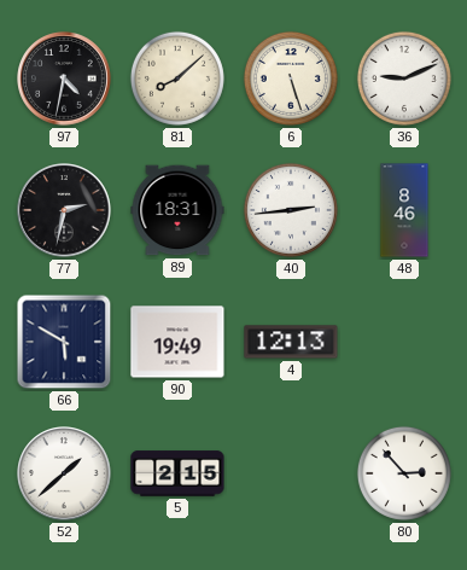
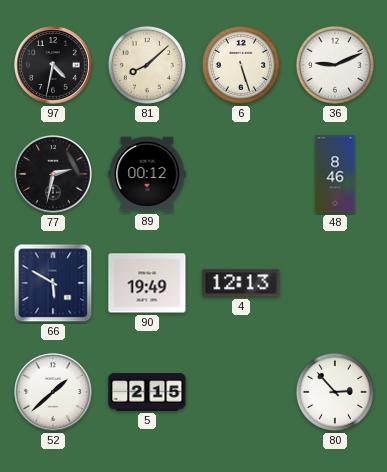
89: 18:31 -> 00:12 (147, 174)
40: 2:44 -> none (291, 210)
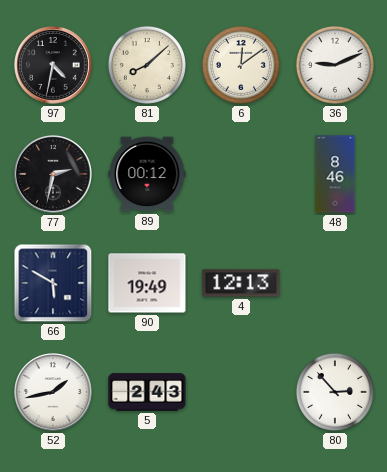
6: 5:27 -> 12:09 (241, 65)
52: 1:38 -> 1:43 (53, 392)
5: 2:15 -> 2:43 (147, 392)
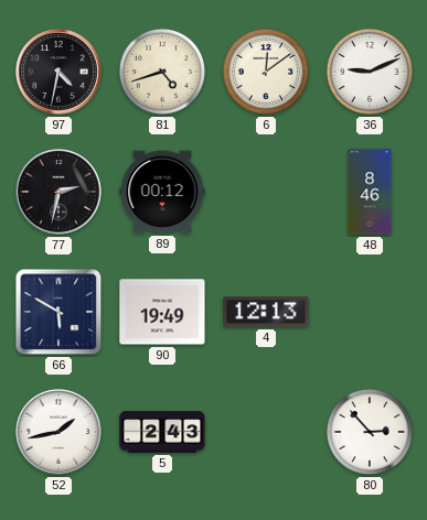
81: 8:08 -> 4:42 (162, 72)
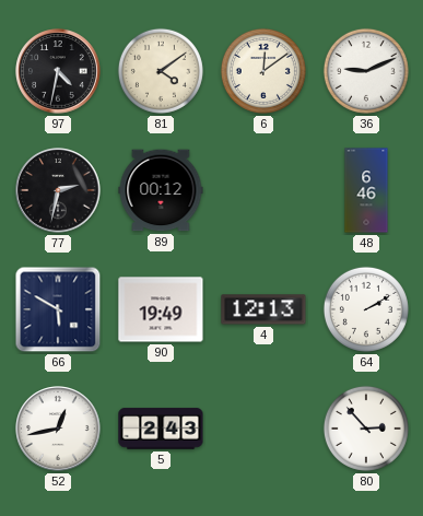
81: 4:42 -> 4:09 (161, 71)
48: 8:46 -> 6:46 (366, 190)
64: none -> 2:10 (366, 309)
52: 1:43 -> 12:43 (58, 429)
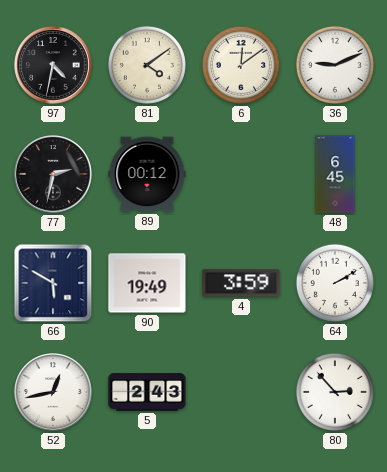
48: 6:46 -> 6:45 (335, 174)
4: 12:13 -> 3:59 (241, 283)
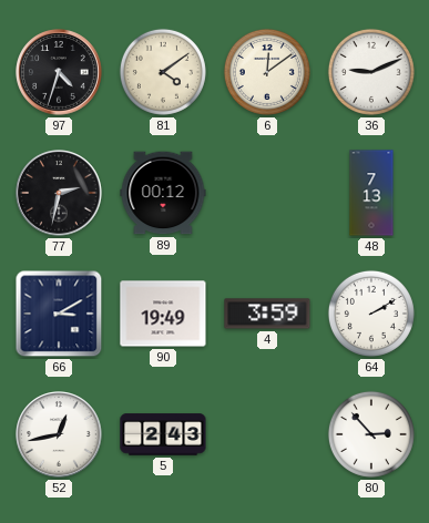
97: 4:32 -> 4:33 (59, 72)
48: 6:45 -> 7:13 (371, 193)
66: 5:50 -> 3:10 (59, 314)
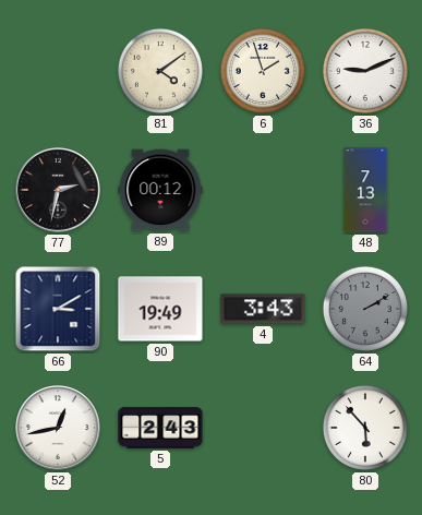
97: 4:33 -> none (59, 72)
6: 12:09 -> 1:57 (263, 71)
4: 3:59 -> 3:43 (263, 309)
64 dial: white -> grey (365, 309)
80: 2:53 -> 5:53 (365, 428)
